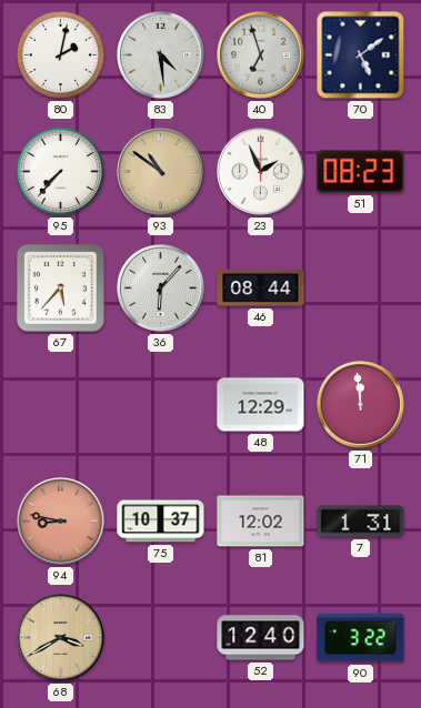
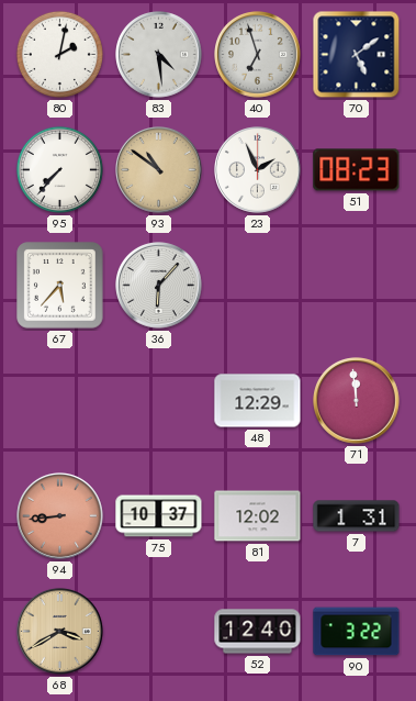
46: 08:44 -> none (261, 289)
94: 8:47 -> 8:44 (60, 516)
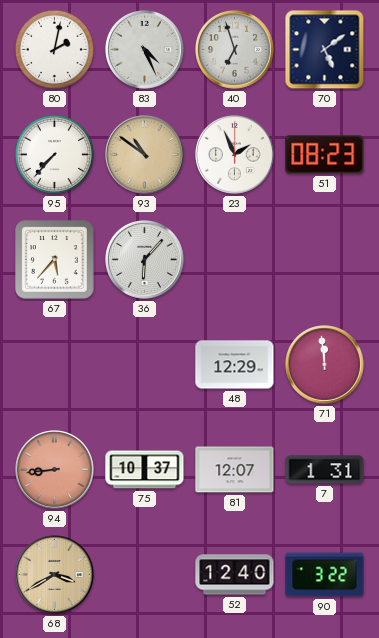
83: 4:29 -> 4:26 (145, 50)
81: 12:02 -> 12:07 (235, 470)
